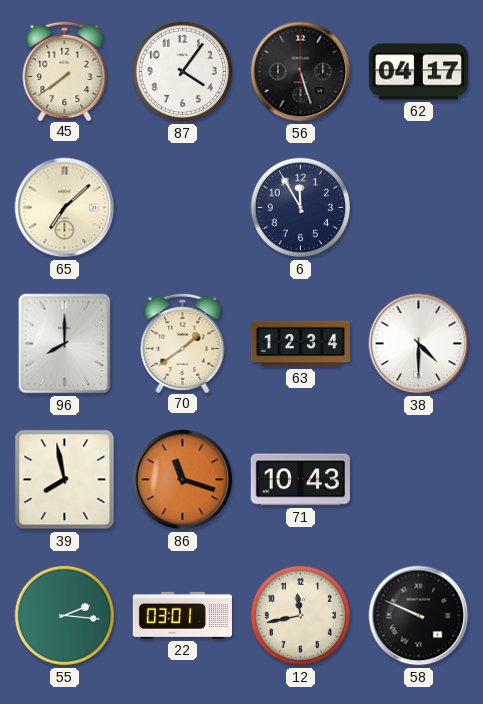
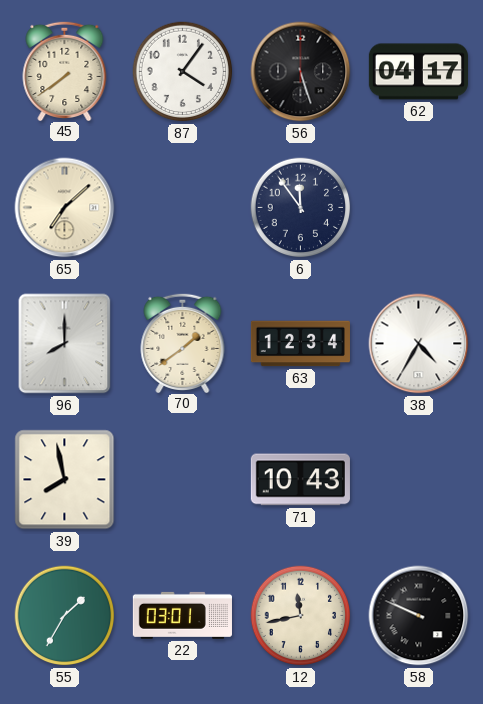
6: 11:55 -> 11:54 (301, 208)
38: 4:30 -> 4:35 (419, 344)
86: 11:18 -> none (183, 480)
55: 2:16 -> 1:35 (65, 616)
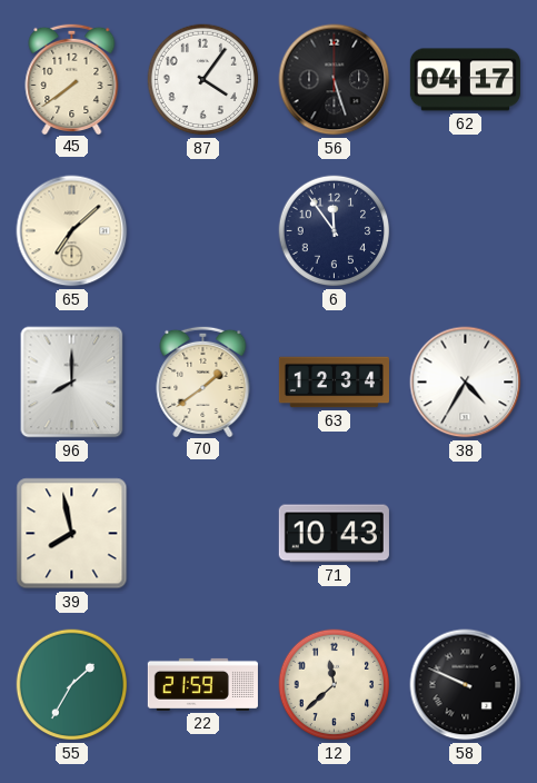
22: 03:01 -> 21:59 (202, 684)
12: 11:43 -> 11:38 (335, 685)
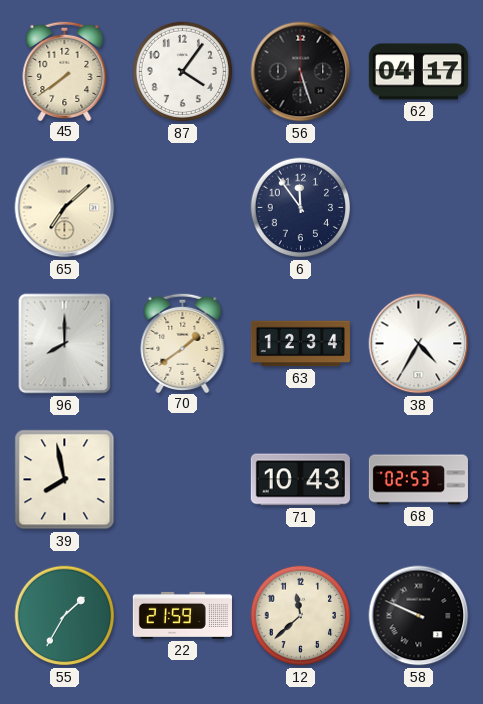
68: none -> 02:53 (418, 480)
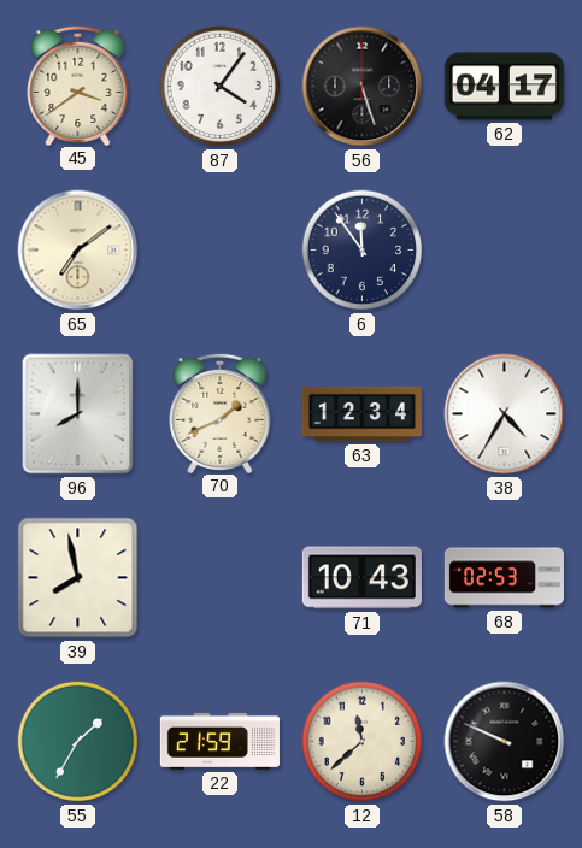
45: 7:39 -> 3:39 (78, 84)
65: 7:08 -> 7:09 (78, 251)
70: 1:39 -> 1:41 (221, 412)
